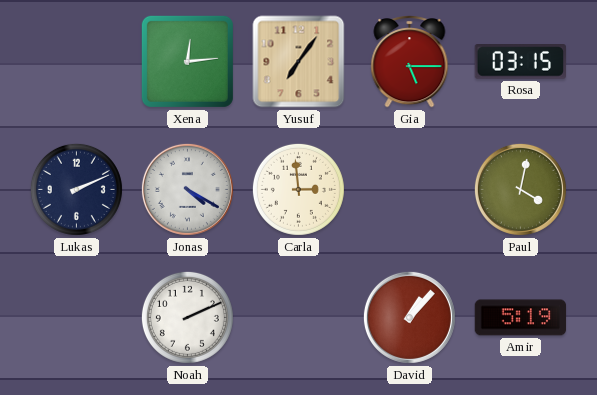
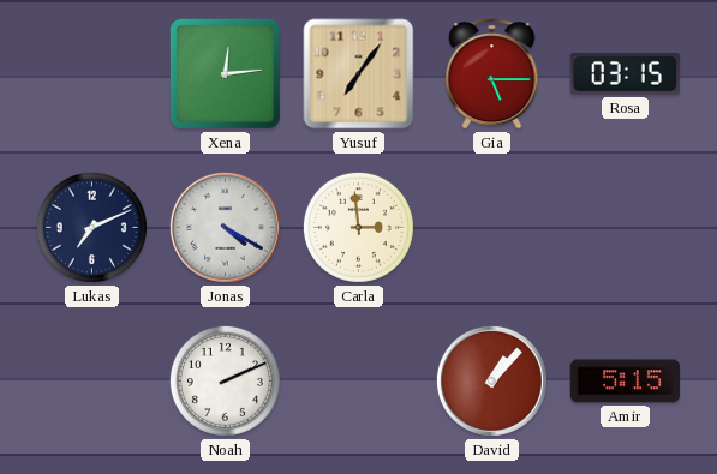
Lukas: 2:11 -> 7:11 (91, 227)
Paul: 4:02 -> none (520, 189)
Amir: 5:19 -> 5:15 (626, 382)
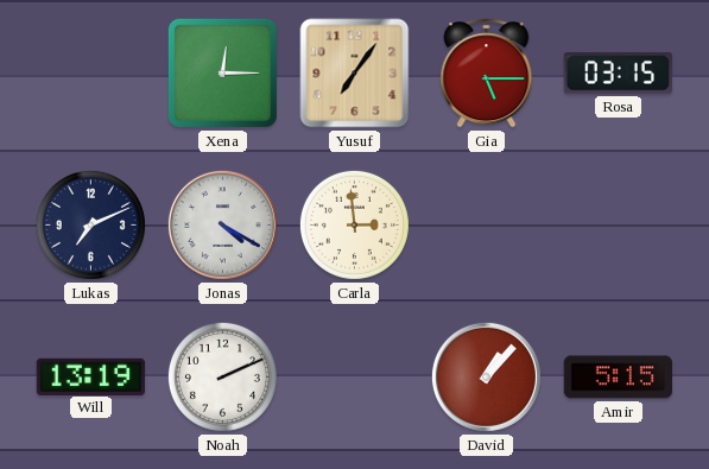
Xena: 12:14 -> 12:15 (222, 72)
Will: none -> 13:19 (91, 376)
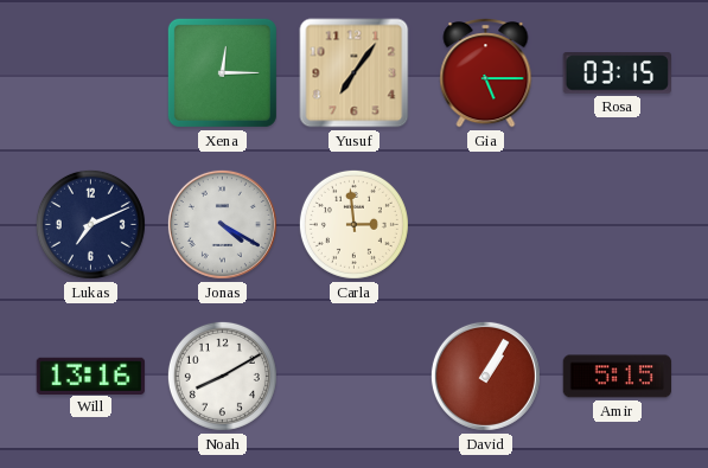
Will: 13:19 -> 13:16 (91, 376)
Noah: 2:11 -> 8:10 (222, 376)
David: 1:07 -> 1:05 (485, 376)
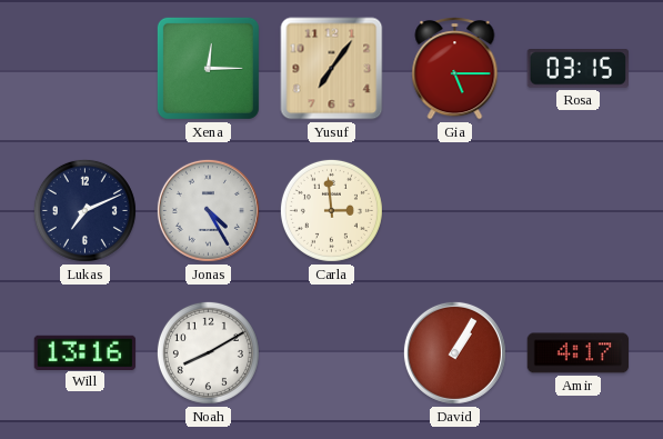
Jonas: 4:20 -> 4:25 (208, 210)
Amir: 5:15 -> 4:17 (579, 353)
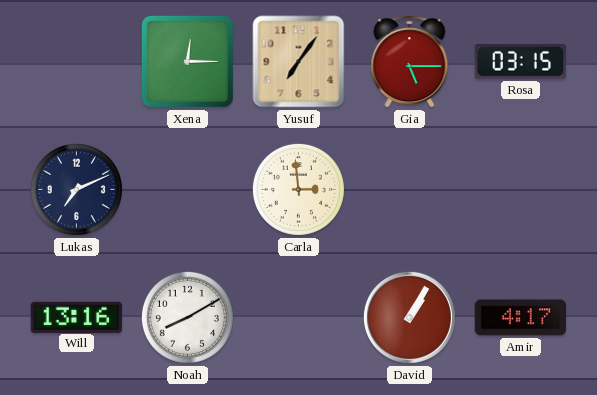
Jonas: 4:25 -> none (208, 210)
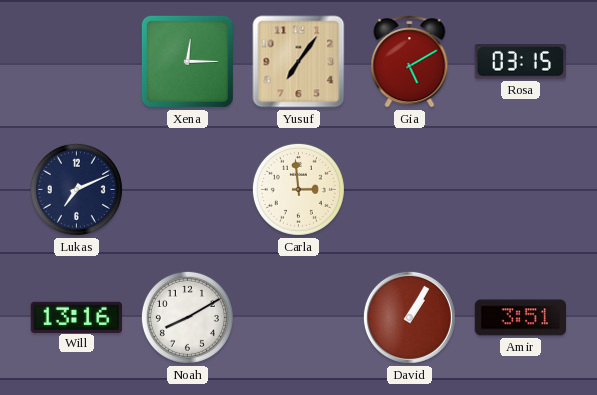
Gia: 5:15 -> 5:10 (410, 62)
Amir: 4:17 -> 3:51 (521, 318)
